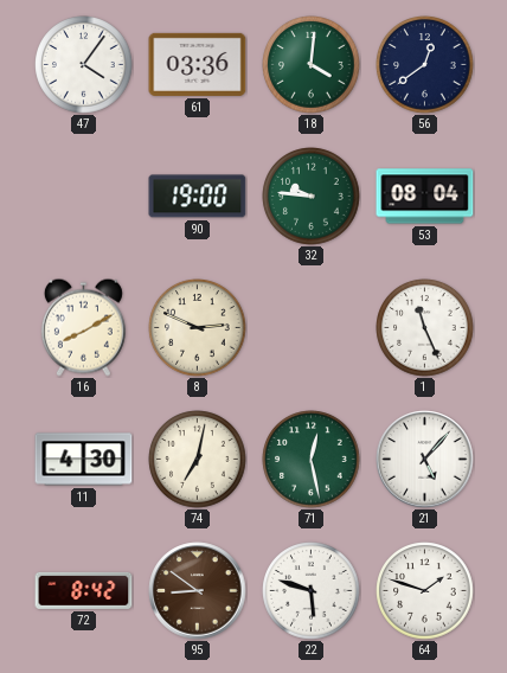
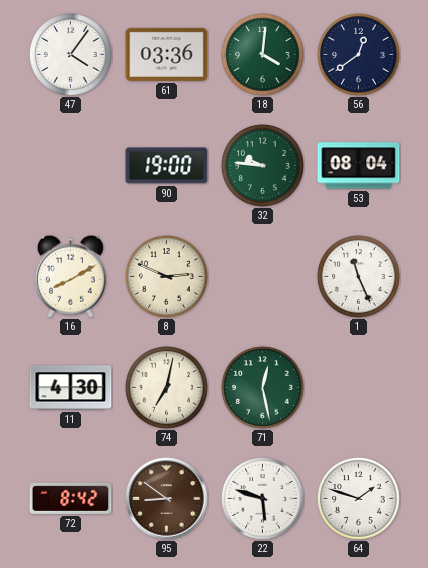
21: 5:07 -> none (425, 460)
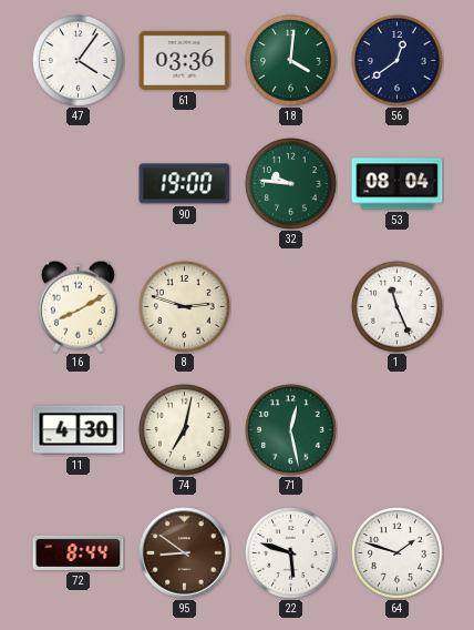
8: 2:49 -> 2:48 (185, 307)
72: 8:42 -> 8:44 (79, 552)
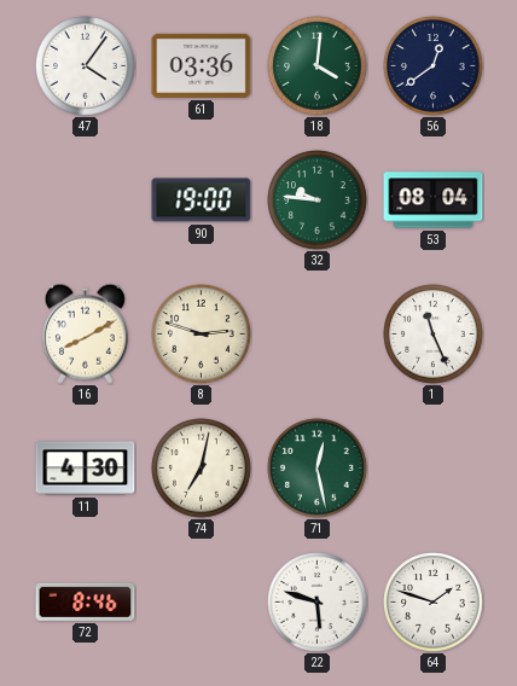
72: 8:44 -> 8:46 (86, 601)
95: 8:51 -> none (185, 553)
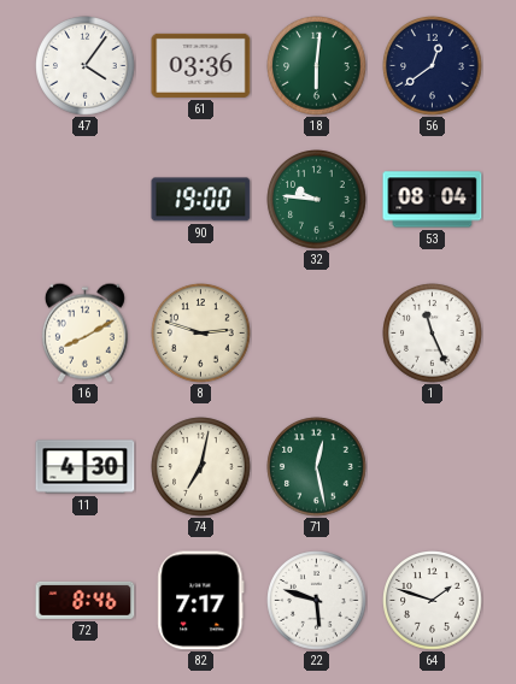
18: 4:01 -> 6:01 (317, 66)
82: none -> 7:17 (201, 601)
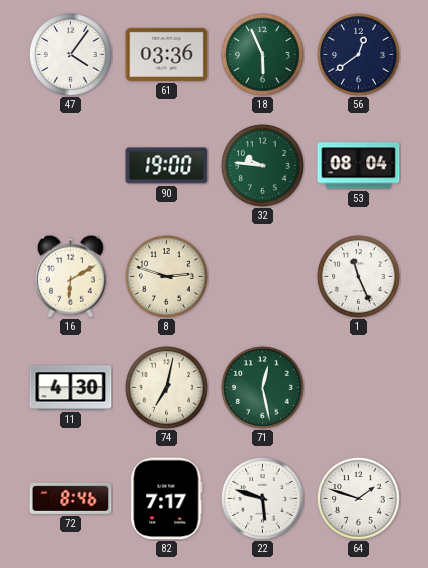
18: 6:01 -> 5:56 (263, 55)
16: 8:10 -> 6:10 (70, 276)
